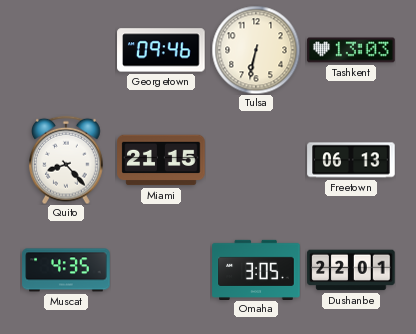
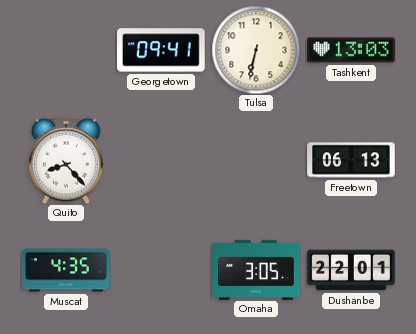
Georgetown: 09:46 -> 09:41 (161, 50)
Miami: 21:15 -> none (161, 160)
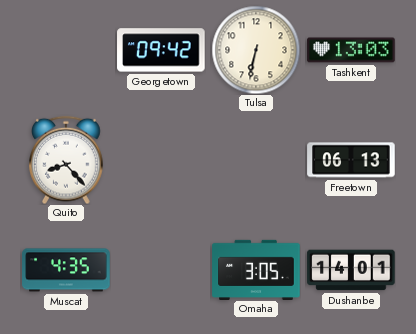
Georgetown: 09:41 -> 09:42 (161, 50)
Dushanbe: 22:01 -> 14:01 (351, 270)
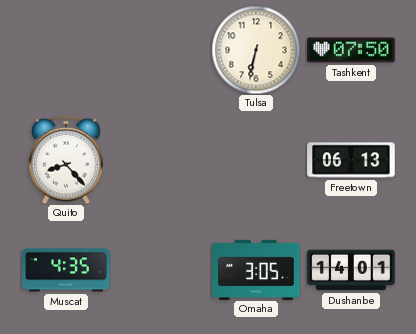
Georgetown: 09:42 -> none (161, 50)
Tashkent: 13:03 -> 07:50 (351, 50)
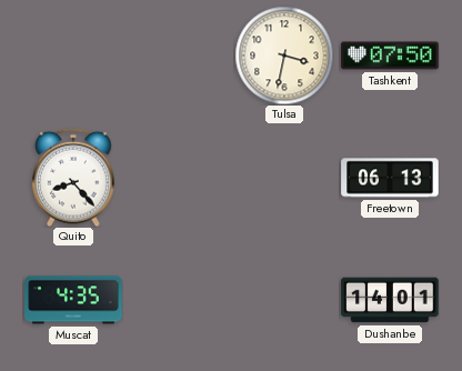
Tulsa: 6:32 -> 3:32 (284, 56)
Omaha: 3:05 -> none (256, 269)
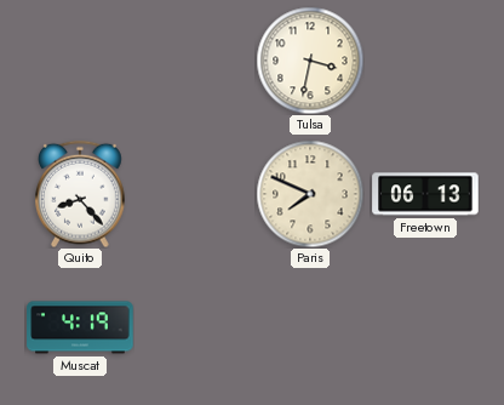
Tashkent: 07:50 -> none (390, 56)
Paris: none -> 7:49 (310, 194)
Muscat: 4:35 -> 4:19 (80, 327)
Dushanbe: 14:01 -> none (390, 300)
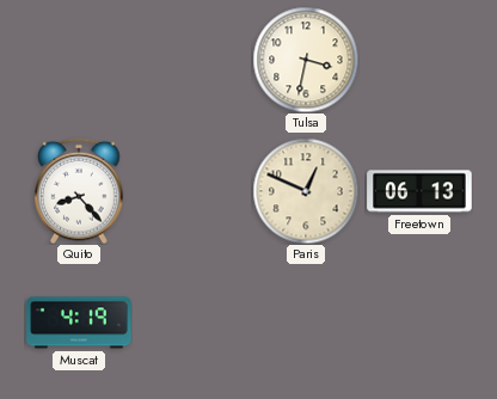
Paris: 7:49 -> 12:49 (306, 191)
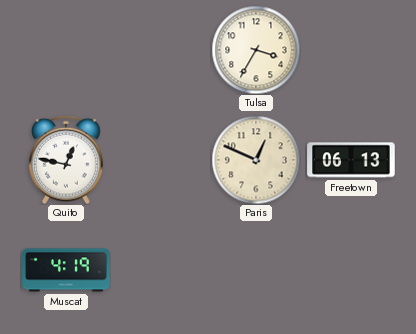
Tulsa: 3:32 -> 3:35 (256, 50)
Quito: 8:23 -> 12:47 (67, 160)
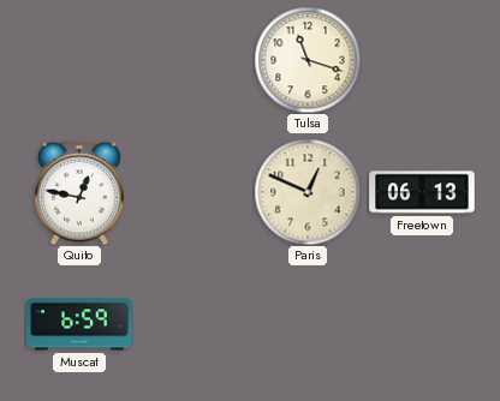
Tulsa: 3:35 -> 11:18 (308, 60)
Muscat: 4:19 -> 6:59 (79, 324)
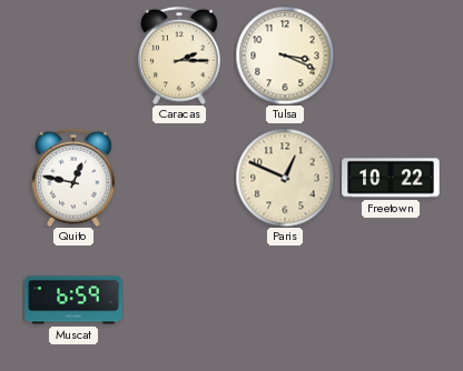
Caracas: none -> 2:15 (180, 56)
Tulsa: 11:18 -> 3:19 (285, 56)
Freetown: 06:13 -> 10:22 (391, 178)
